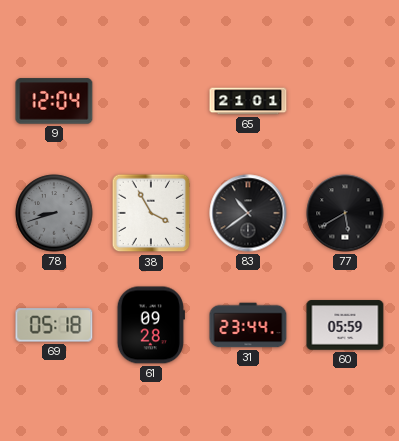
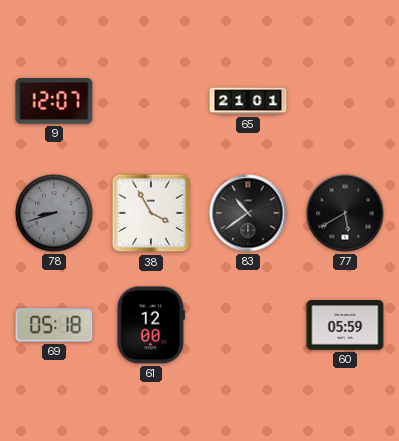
9: 12:04 -> 12:07 (54, 101)
61: 09:28 -> 12:00 (151, 325)
31: 23:44 -> none (248, 325)
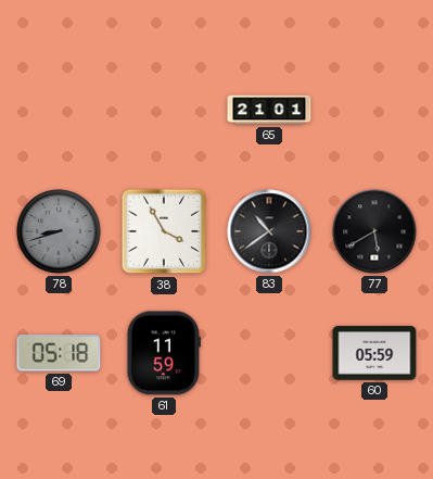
9: 12:07 -> none (54, 101)
61: 12:00 -> 11:59 (164, 353)
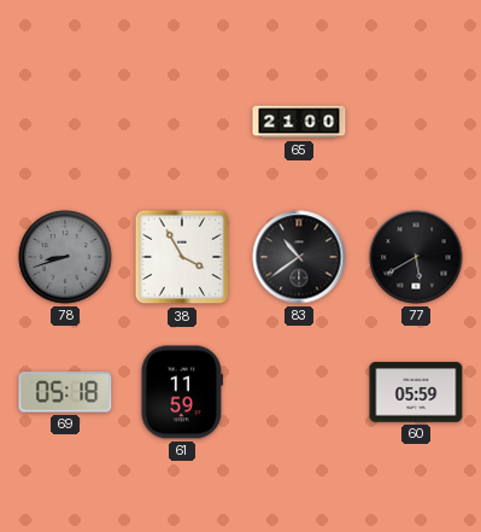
65: 21:01 -> 21:00 (299, 122)
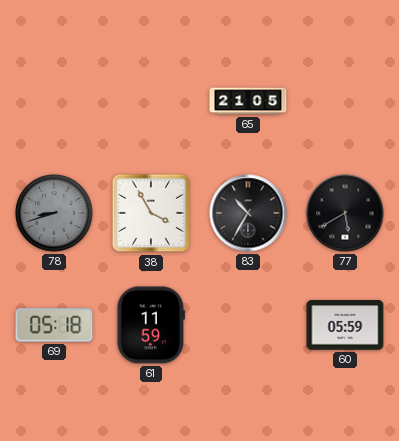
65: 21:00 -> 21:05 (248, 101)
83: 10:39 -> 10:35 (248, 213)
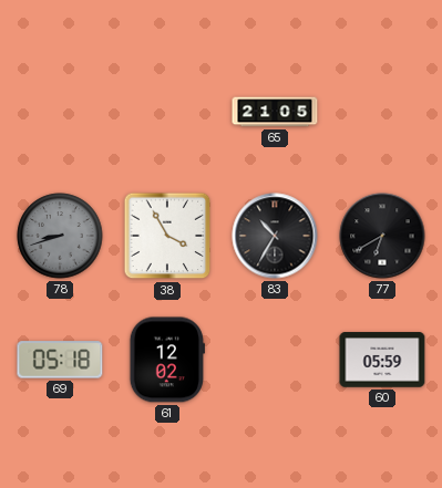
77: 5:40 -> 6:40 (382, 236)
61: 11:59 -> 12:02 (167, 360)
